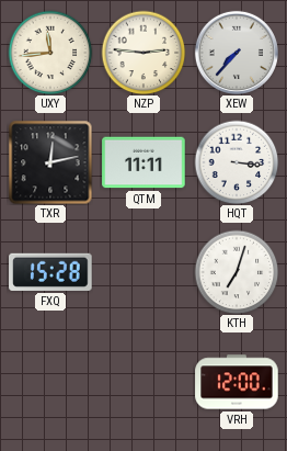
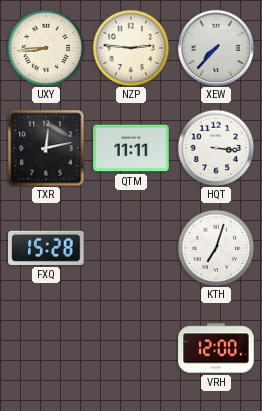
UXY: 11:44 -> 8:44 (46, 48)
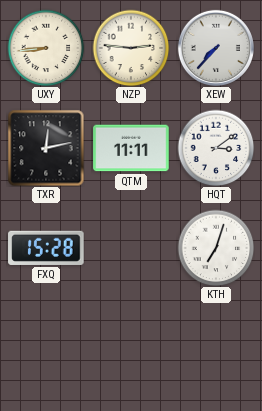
HQT: 3:16 -> 3:09 (216, 148)
VRH: 12:00 -> none (216, 348)
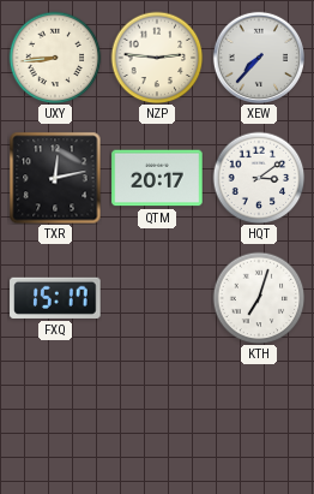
QTM: 11:11 -> 20:17 (157, 178)
FXQ: 15:28 -> 15:17 (55, 298)
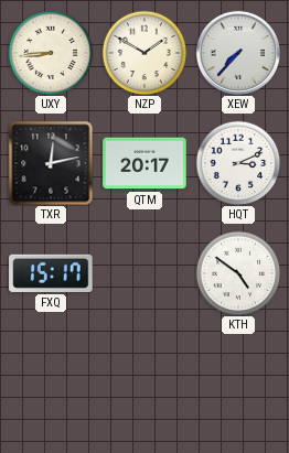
NZP: 2:46 -> 1:50 (144, 53)
HQT: 3:09 -> 3:11 (238, 163)
KTH: 7:03 -> 4:51 (238, 273)
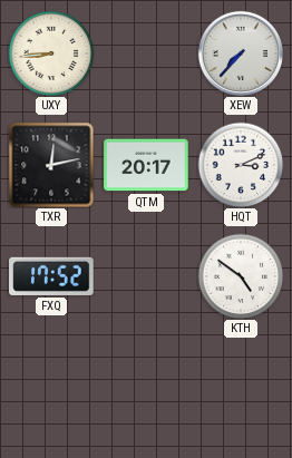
NZP: 1:50 -> none (144, 53)
FXQ: 15:17 -> 17:52 (51, 276)
